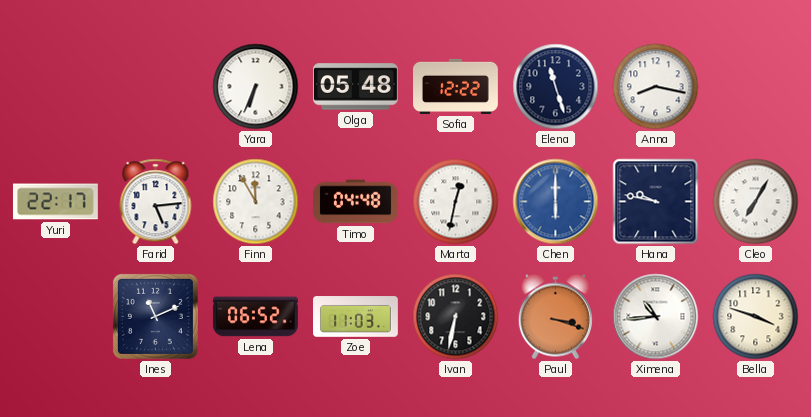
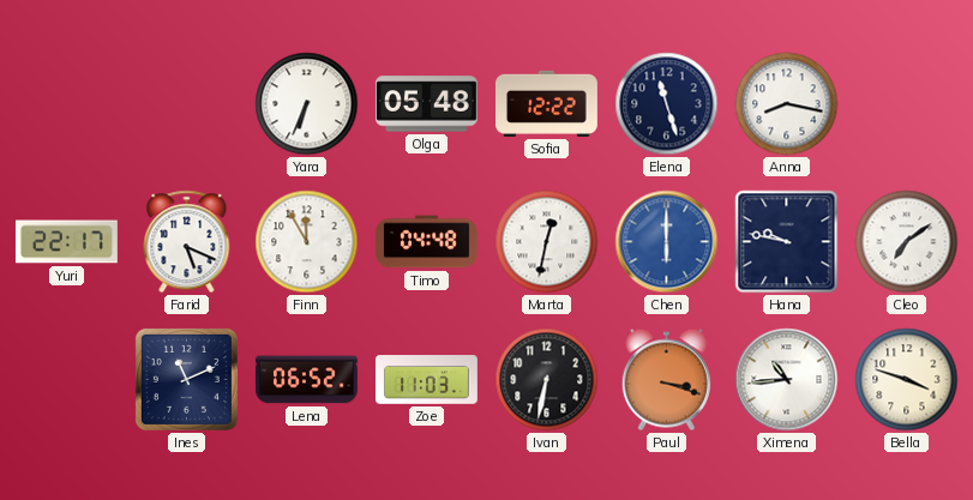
Farid: 5:14 -> 5:19 (187, 242)
Cleo: 7:05 -> 7:09 (907, 242)
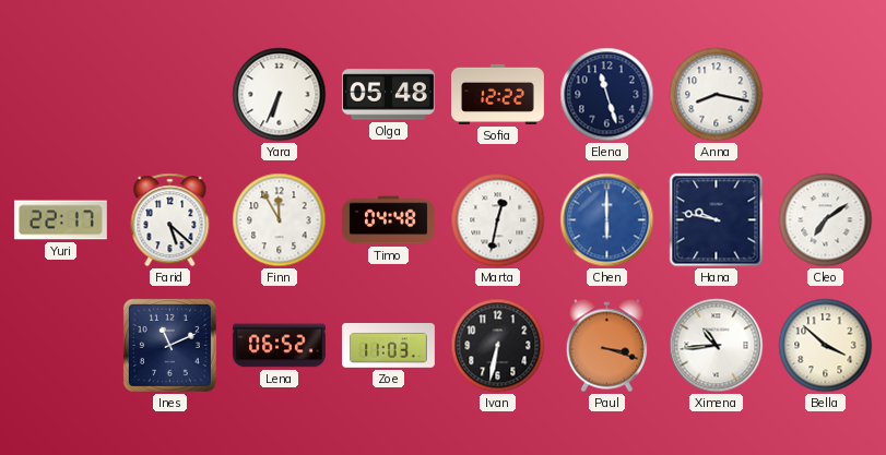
Farid: 5:19 -> 5:22 (170, 220)
Bella: 3:48 -> 3:52 (826, 346)
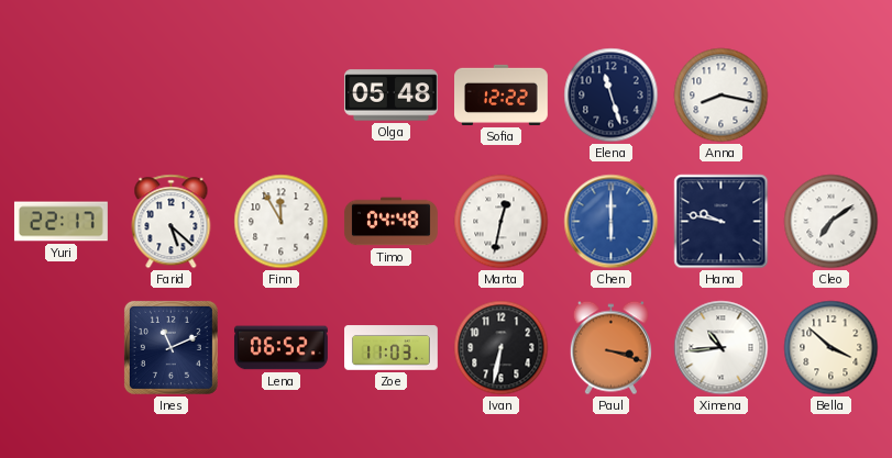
Yara: 6:34 -> none (280, 95)
